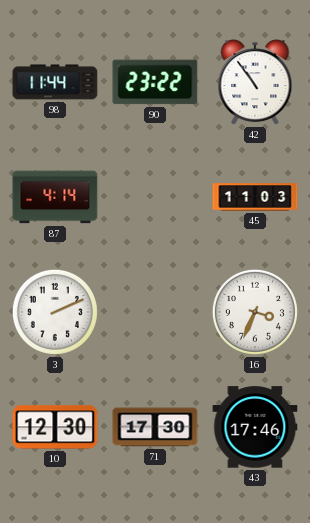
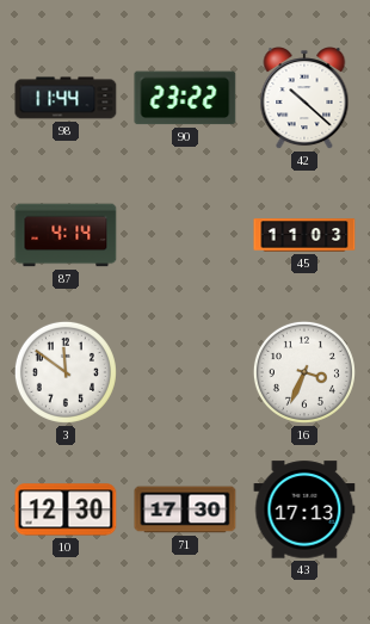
42: 10:54 -> 10:22 (304, 99)
3: 2:11 -> 11:51 (66, 372)
43: 17:46 -> 17:13 (304, 509)
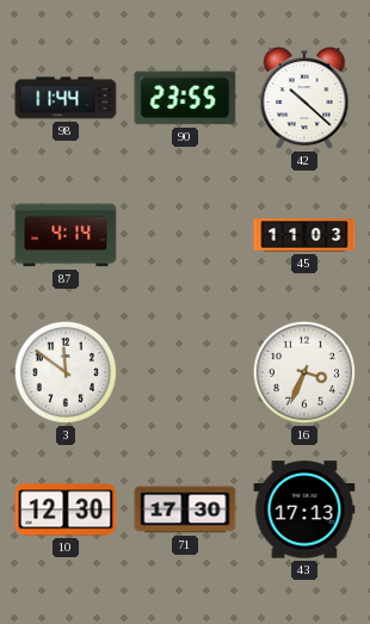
90: 23:22 -> 23:55 (185, 98)
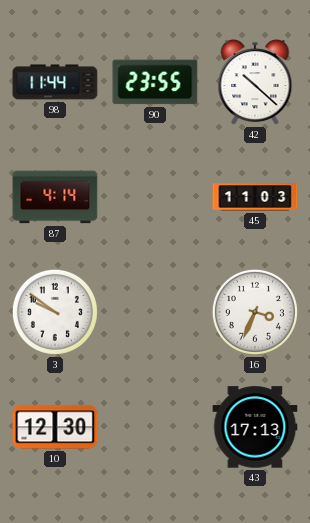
3: 11:51 -> 9:51 (55, 312)
71: 17:30 -> none (185, 509)
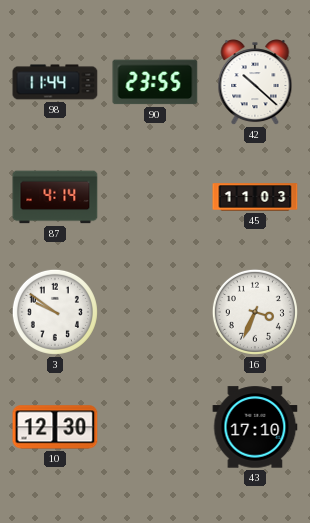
43: 17:13 -> 17:10 (255, 427)
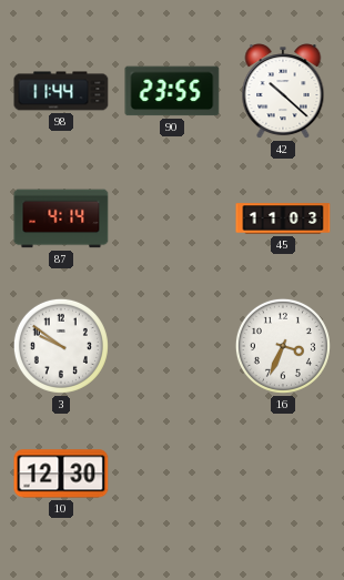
43: 17:10 -> none (255, 427)
